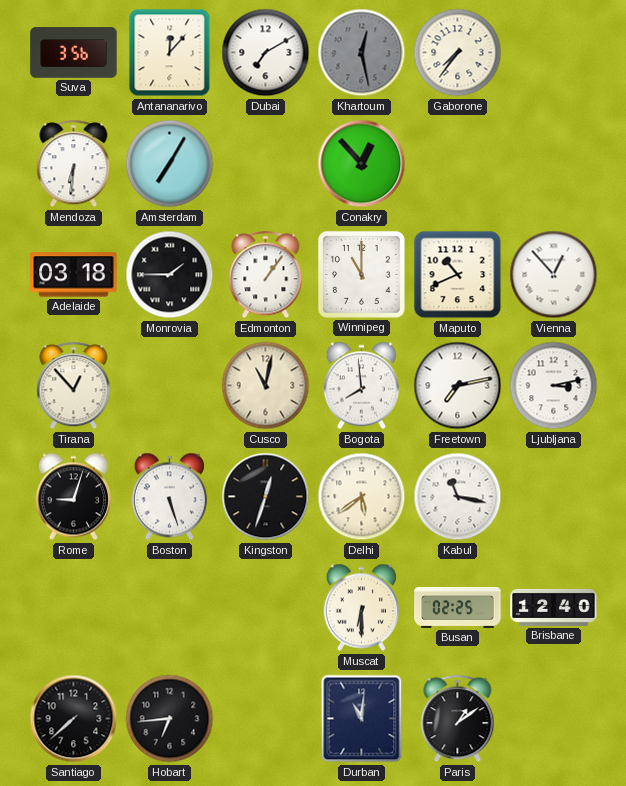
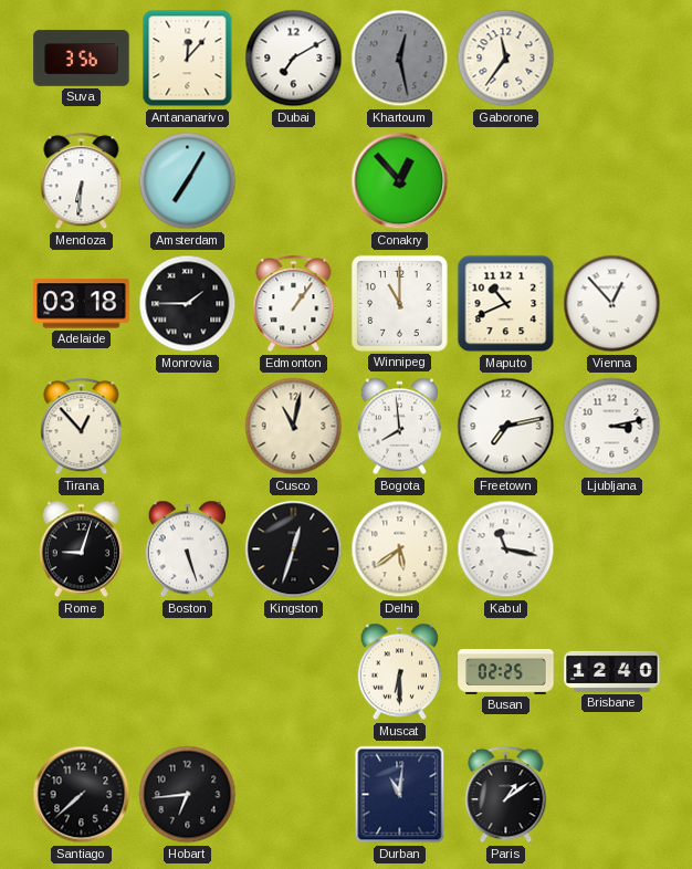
Gaborone: 7:36 -> 11:36 (506, 59)
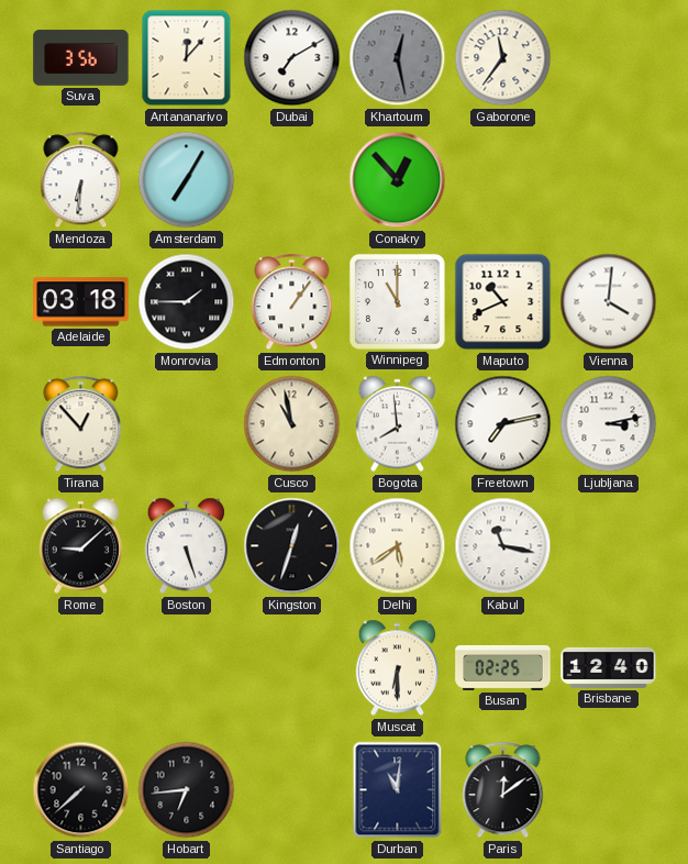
Vienna: 12:53 -> 4:01 (609, 302)
Cusco: 11:02 -> 10:58 (292, 424)
Rome: 9:03 -> 9:08 (80, 546)
Paris: 1:09 -> 12:09 (503, 790)
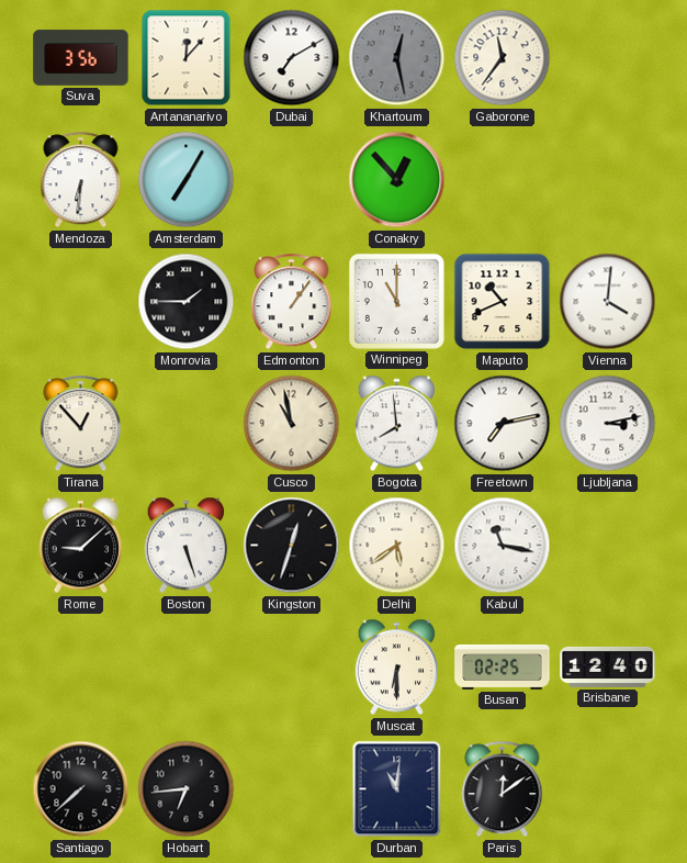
Adelaide: 03:18 -> none (81, 302)
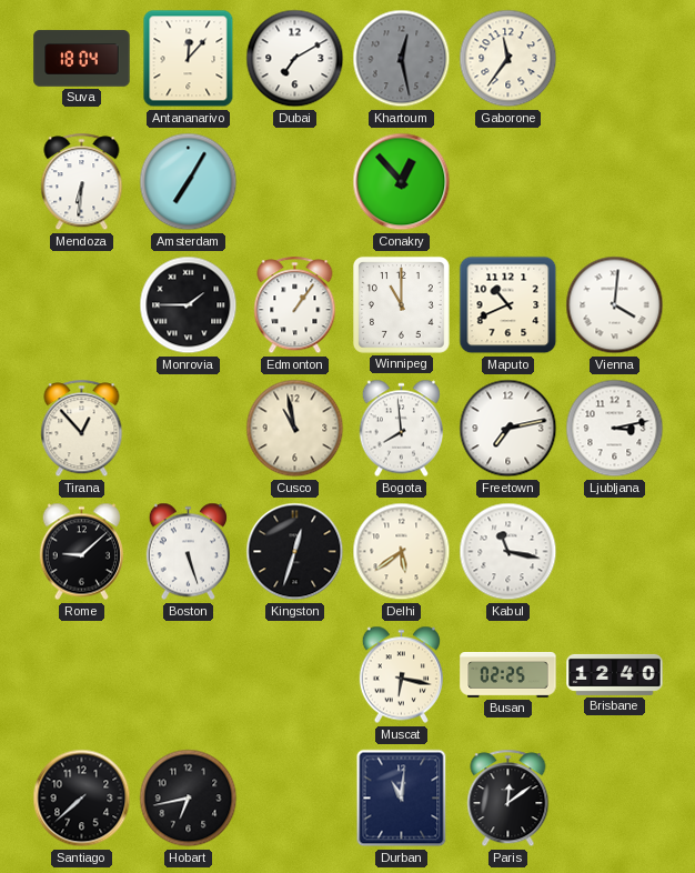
Suva: 3:56 -> 18:04 (82, 59)
Muscat: 6:30 -> 6:17 (401, 675)
Hobart: 6:44 -> 6:43 (189, 799)
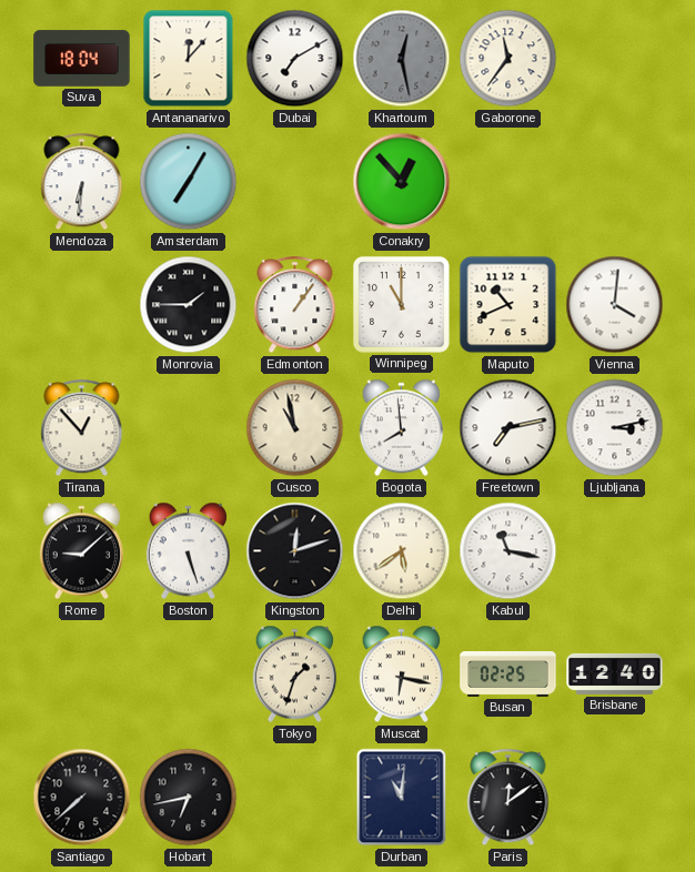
Kingston: 12:33 -> 12:12 (295, 551)
Tokyo: none -> 1:33 (294, 675)
